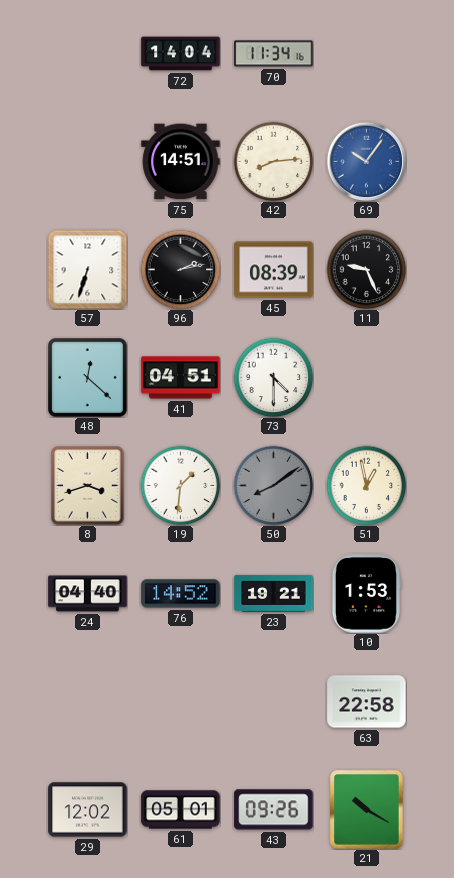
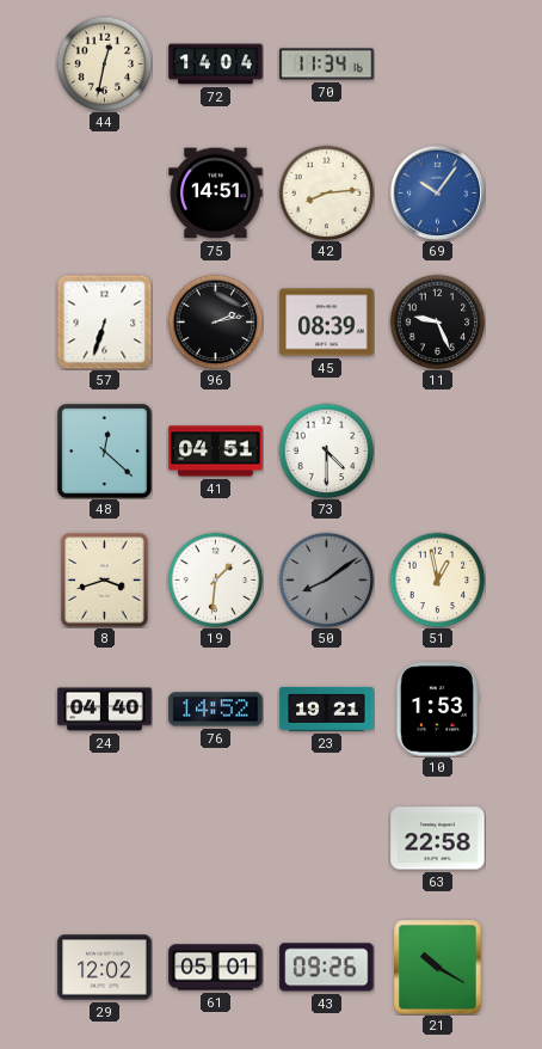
44: none -> 12:32 (104, 63)
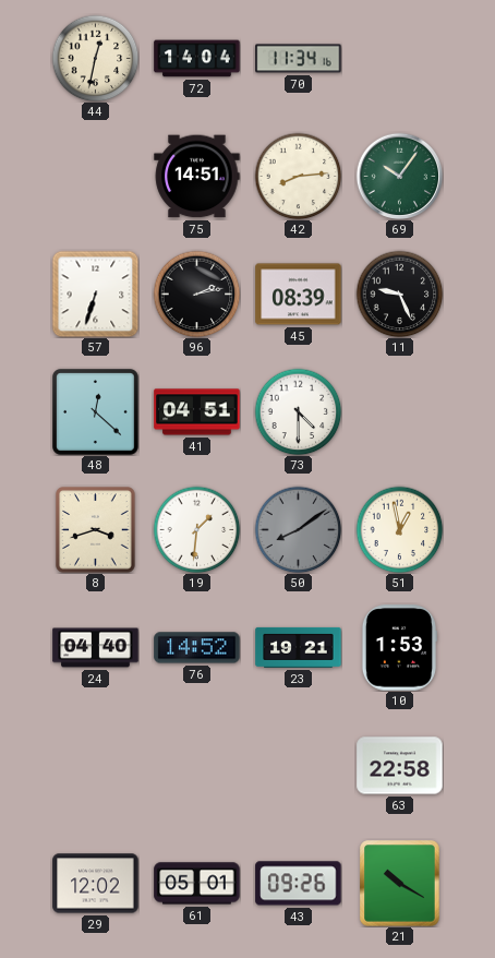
69 dial: blue -> green (399, 176)
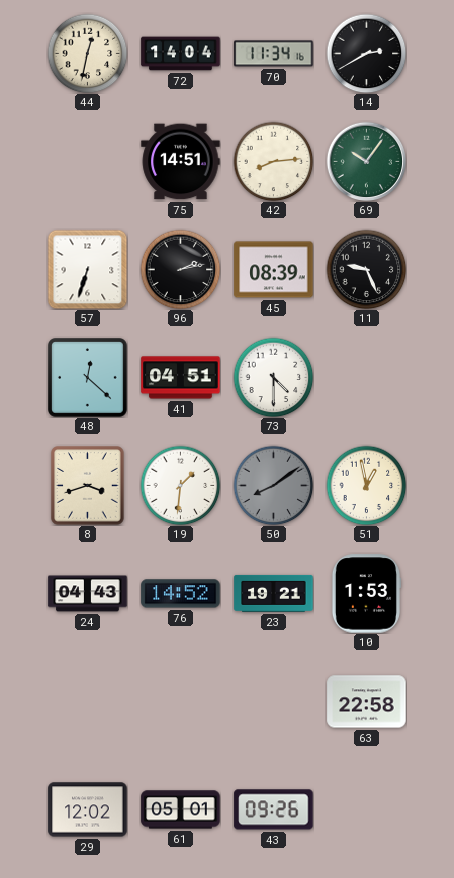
14: none -> 2:40 (366, 53)
24: 04:40 -> 04:43 (88, 594)
21: 10:20 -> none (400, 884)
